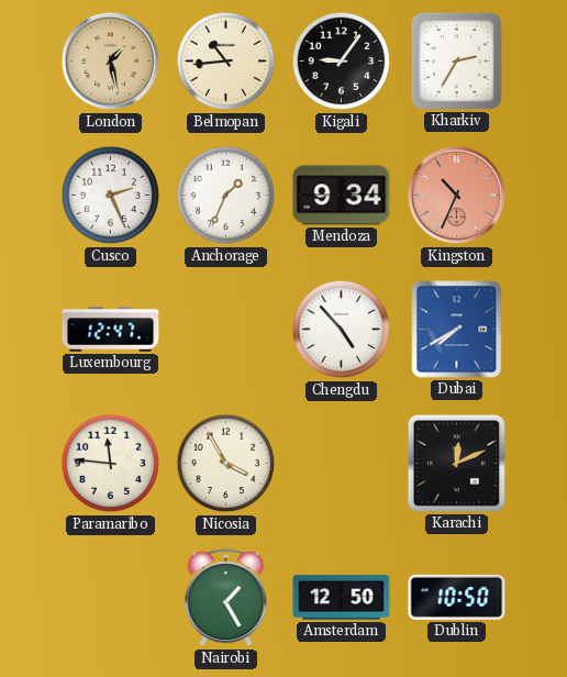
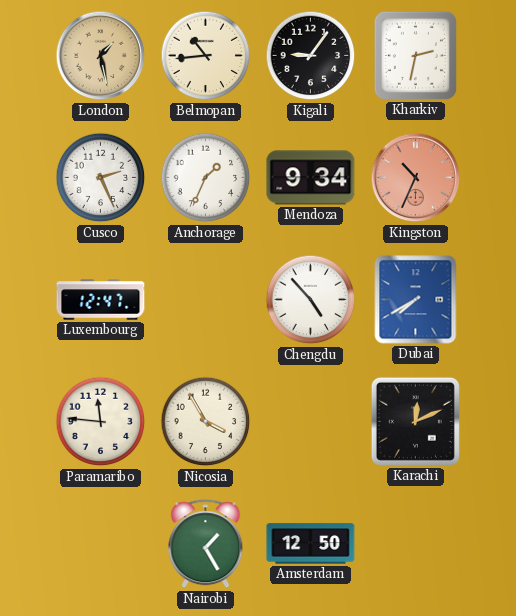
Kharkiv: 2:35 -> 2:32 (415, 55)
Dublin: 10:50 -> none (457, 597)
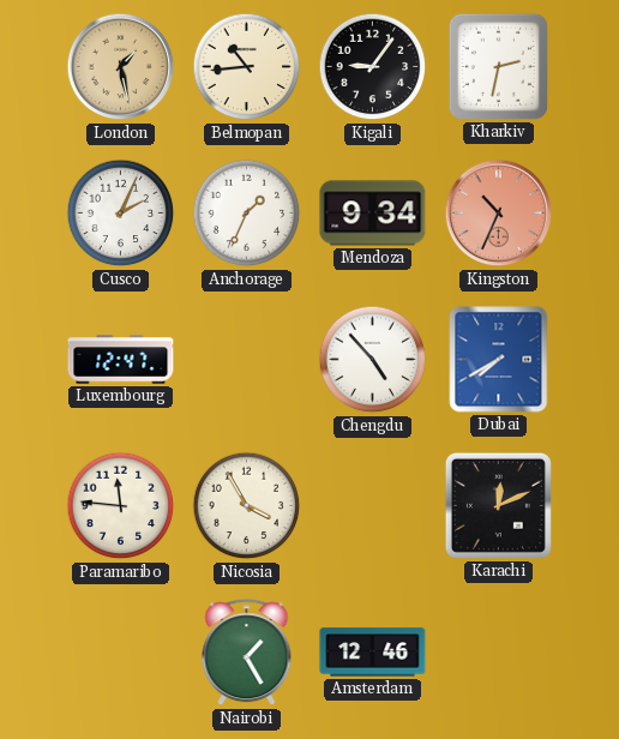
Cusco: 2:26 -> 2:04 (121, 214)
Amsterdam: 12:50 -> 12:46 (373, 653)
